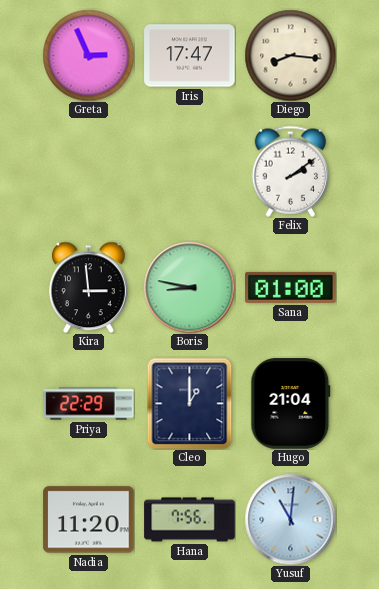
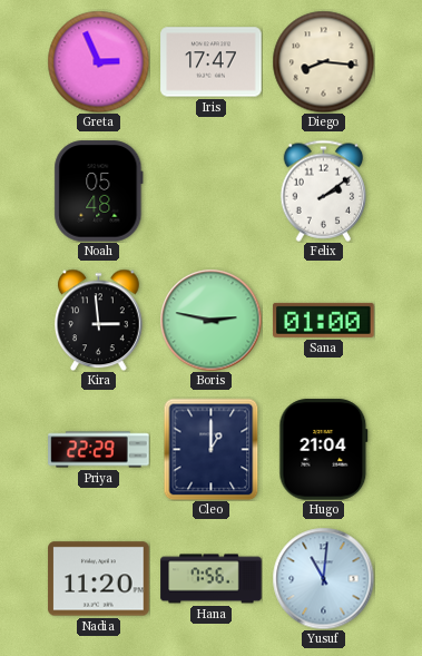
Noah: none -> 05:48 (99, 192)
Boris: 8:47 -> 2:47 (210, 320)
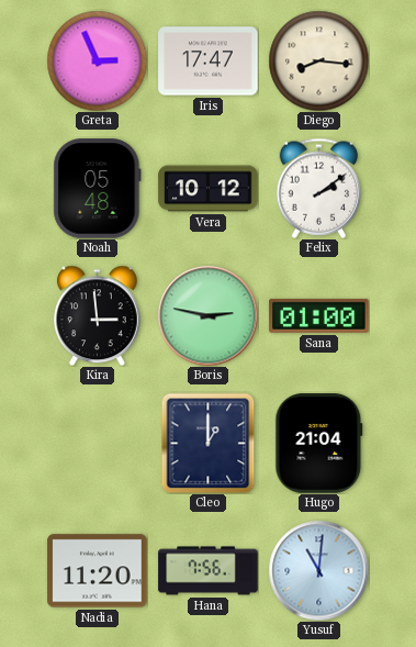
Vera: none -> 10:12 (209, 189)
Priya: 22:29 -> none (99, 450)
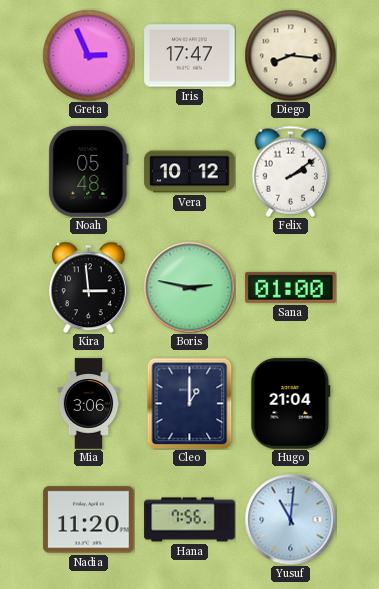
Mia: none -> 3:06 (89, 404)
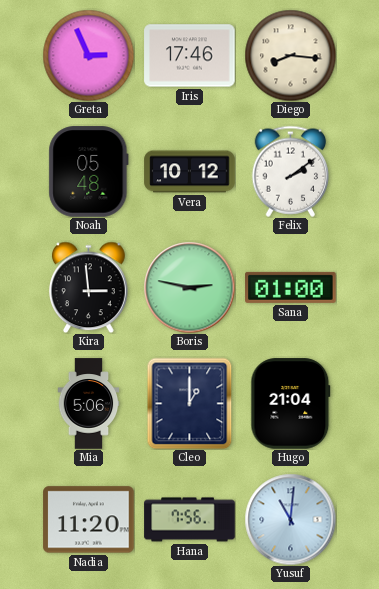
Iris: 17:47 -> 17:46 (190, 56)
Mia: 3:06 -> 5:06 (89, 404)
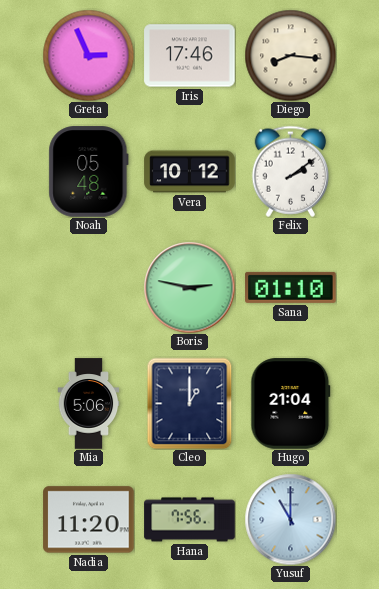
Kira: 2:59 -> none (89, 287)
Sana: 01:00 -> 01:10 (291, 287)
Yusuf: 11:01 -> 11:00 (290, 519)
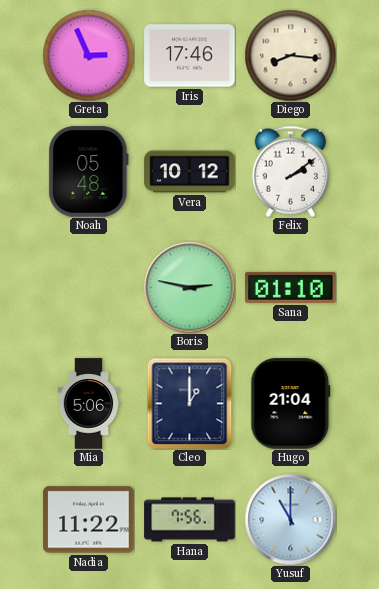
Nadia: 11:20 -> 11:22 (89, 520)
